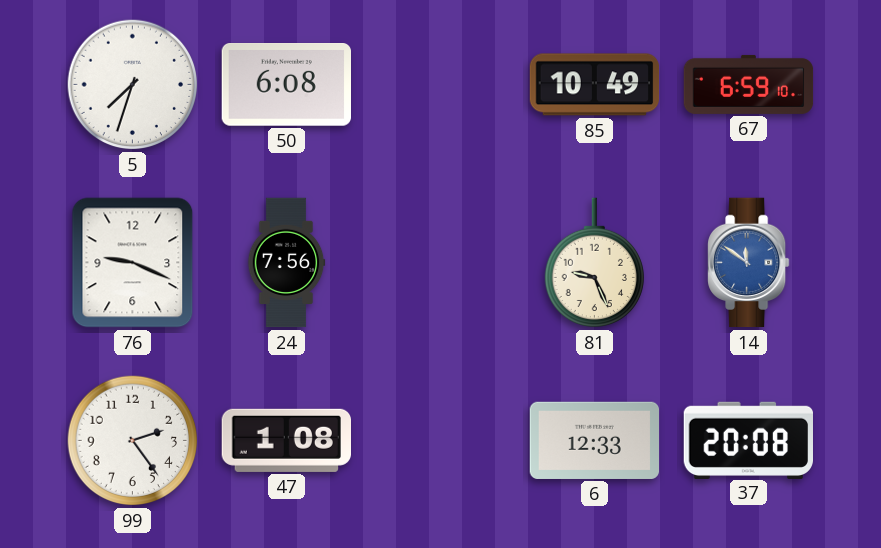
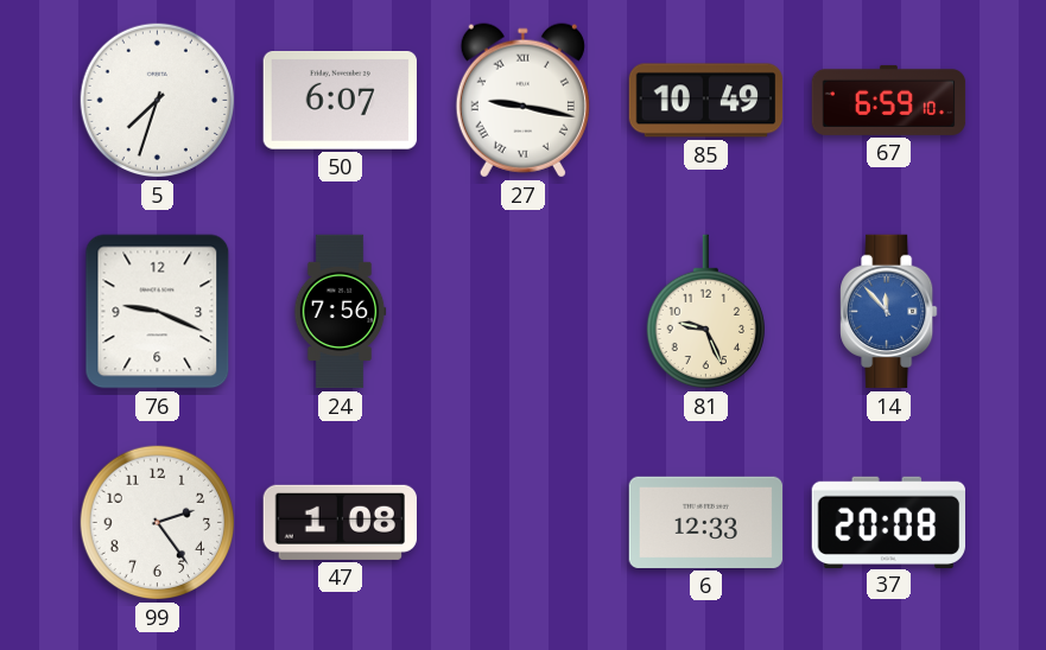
50: 6:08 -> 6:07 (340, 101)
27: none -> 9:17 (522, 101)
14: 11:51 -> 11:53 (889, 312)
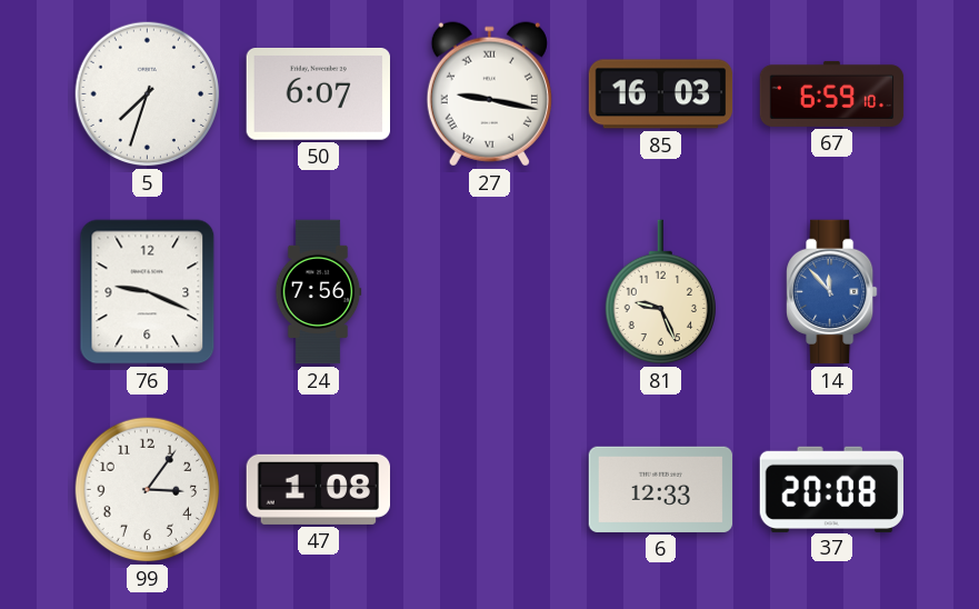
85: 10:49 -> 16:03 (661, 94)
99: 2:24 -> 3:06 (148, 490)
